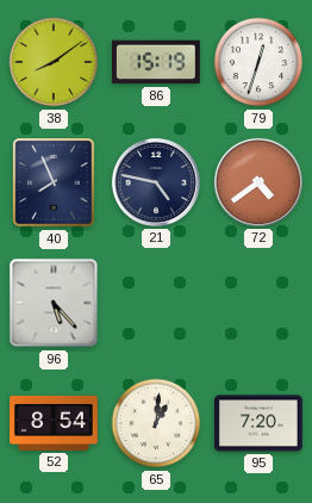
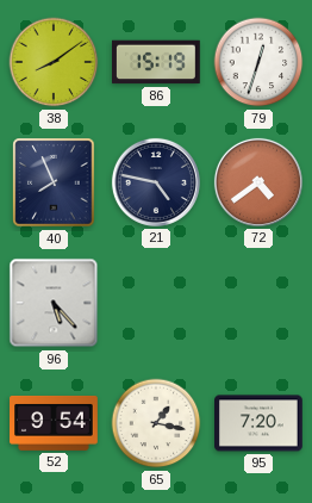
52: 8:54 -> 9:54 (54, 423)
65: 1:01 -> 1:17 (156, 423)
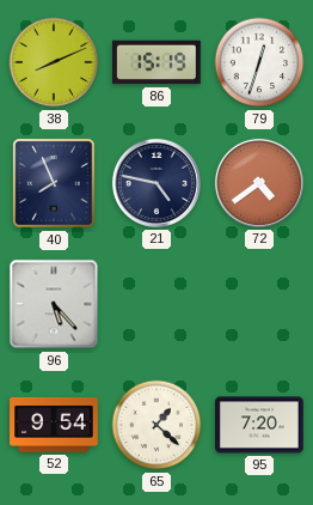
38: 8:09 -> 8:11 (54, 62)
65: 1:17 -> 1:22 (156, 425)
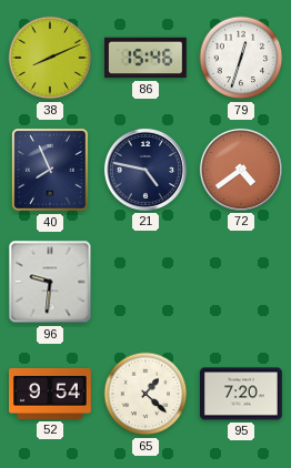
86: 15:19 -> 15:46 (147, 58)
96: 5:23 -> 9:31 (50, 282)
